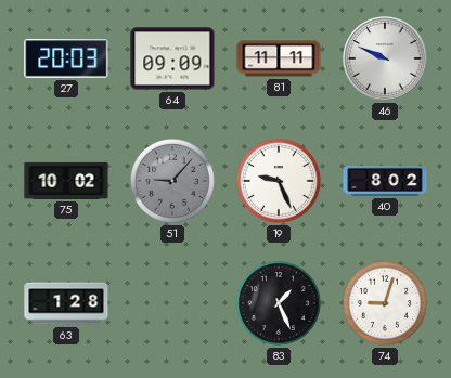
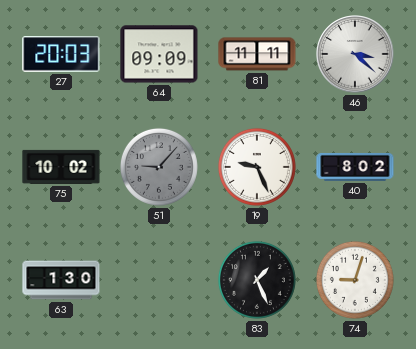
46: 9:49 -> 3:22 (355, 54)
63: 1:28 -> 1:30 (61, 280)
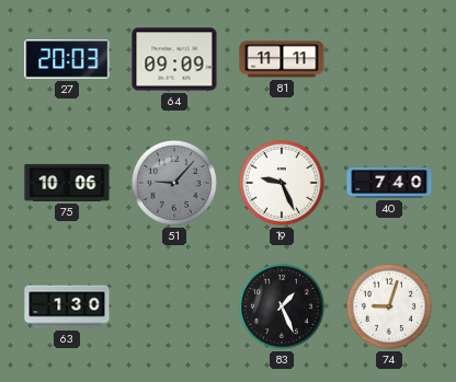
46: 3:22 -> none (355, 54)
75: 10:02 -> 10:06 (67, 183)
40: 8:02 -> 7:40 (389, 183)
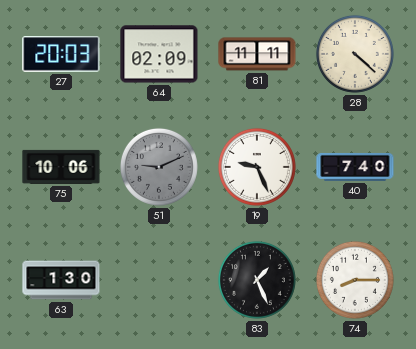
64: 09:09 -> 02:09 (159, 54)
28: none -> 4:22 (355, 54)
51: 9:07 -> 9:11 (159, 167)
74: 9:03 -> 8:15 (355, 280)
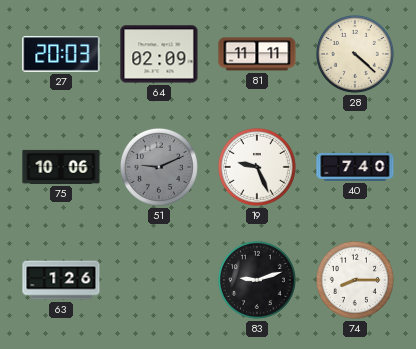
63: 1:30 -> 1:26 (61, 280)
83: 1:26 -> 9:12 (257, 280)
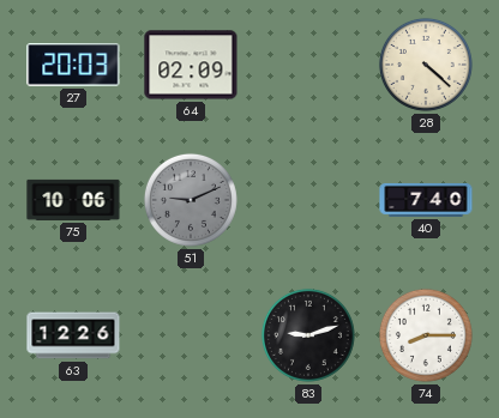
81: 11:11 -> none (257, 54)
19: 9:26 -> none (257, 167)
63: 1:26 -> 12:26 (73, 335)
